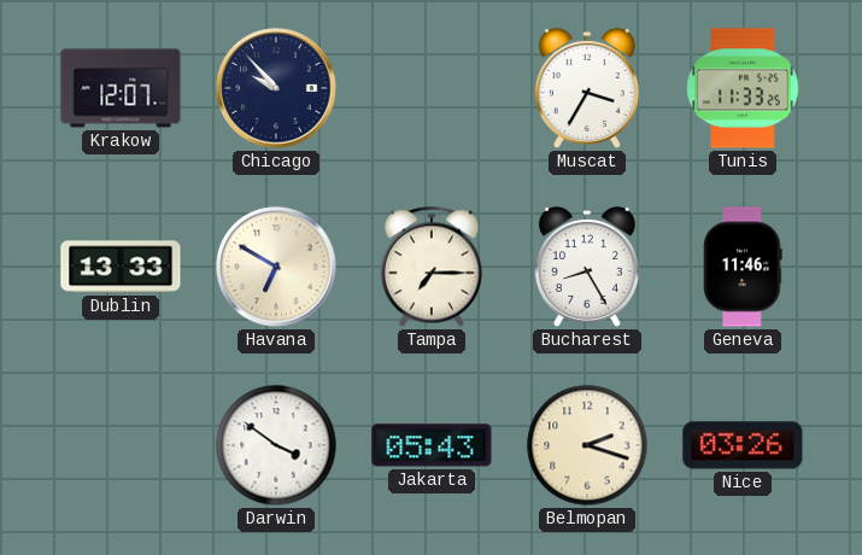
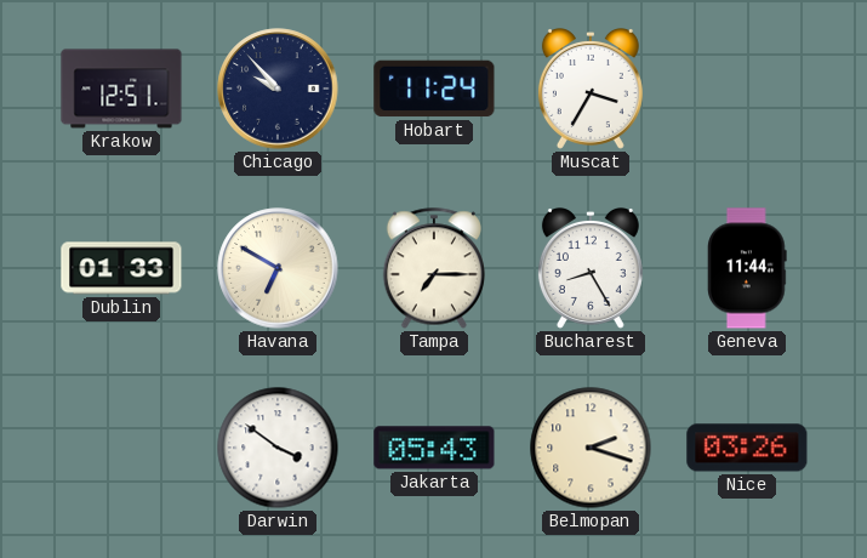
Krakow: 12:07 -> 12:51 (121, 89)
Hobart: none -> 11:24 (434, 89)
Tunis: 11:33 -> none (743, 88)
Dublin: 13:33 -> 01:33 (121, 268)
Geneva: 11:46 -> 11:44 (748, 268)
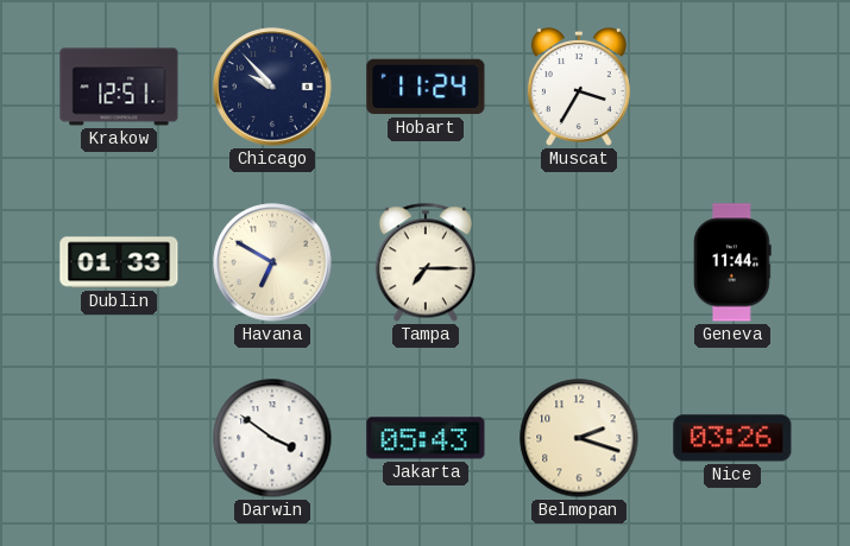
Bucharest: 8:25 -> none (591, 269)
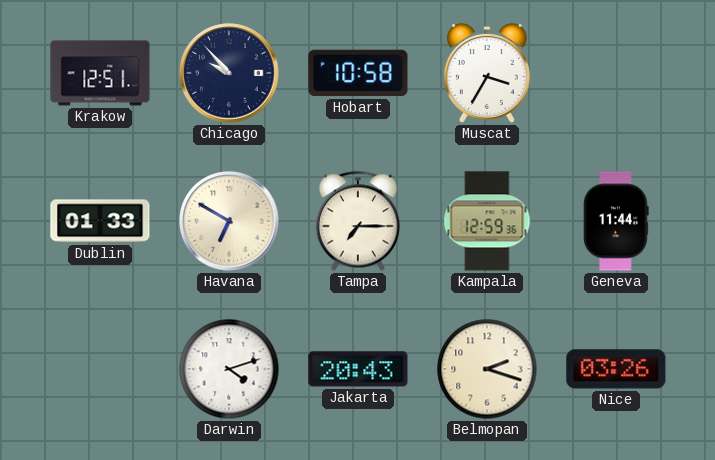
Hobart: 11:24 -> 10:58 (358, 73)
Kampala: none -> 12:59 (487, 221)
Darwin: 3:51 -> 4:12 (229, 369)
Jakarta: 05:43 -> 20:43 (358, 369)
